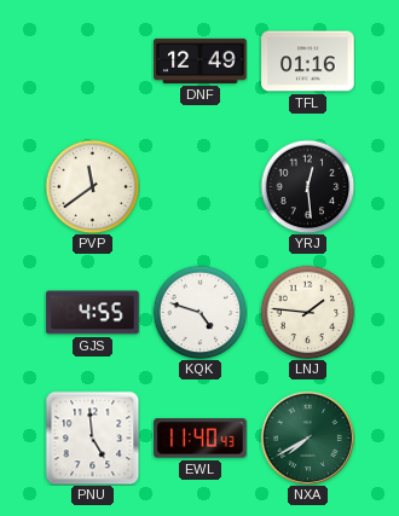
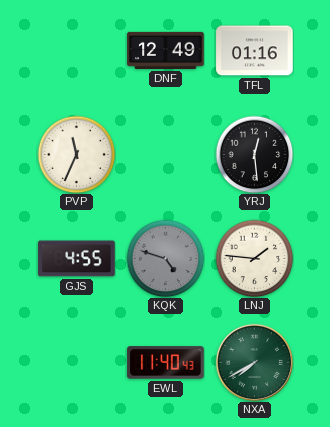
PVP: 11:39 -> 11:34 (76, 154)
KQK dial: white -> grey (165, 258)
PNU: 4:59 -> none (92, 437)
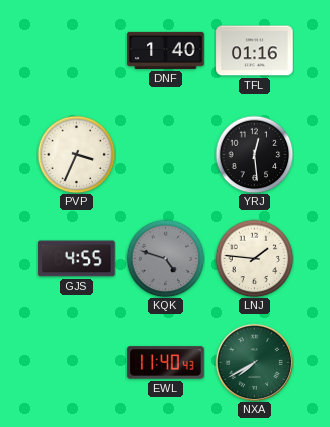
DNF: 12:49 -> 1:40 (166, 50)
PVP: 11:34 -> 3:34 (76, 154)
